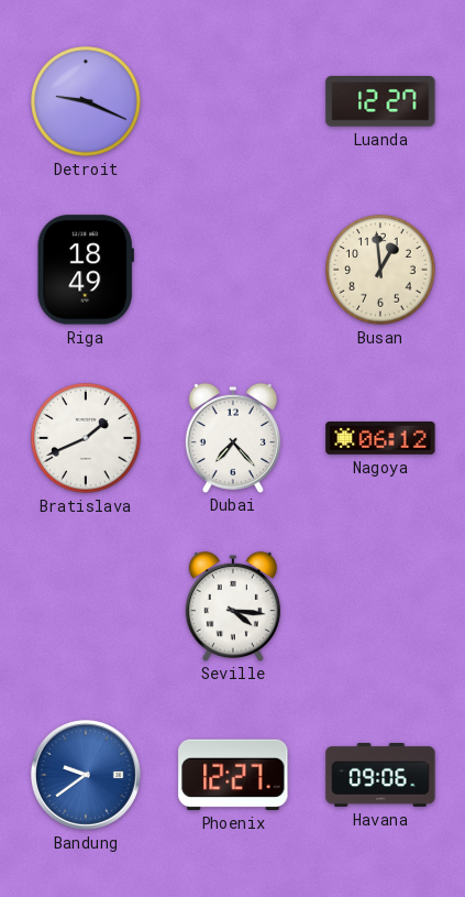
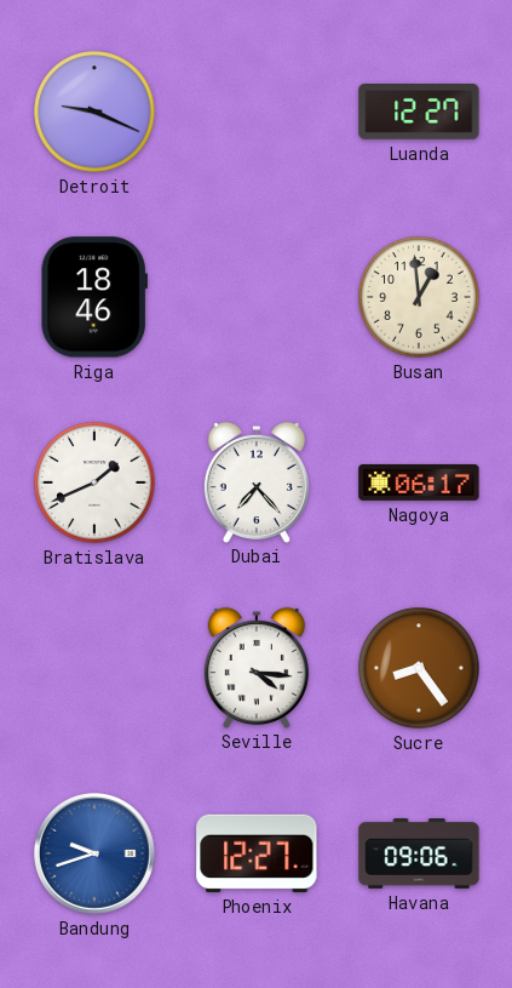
Riga: 18:49 -> 18:46 (94, 297)
Nagoya: 06:12 -> 06:17 (419, 482)
Sucre: none -> 8:24 (419, 668)
Bandung: 9:39 -> 9:42 (94, 853)
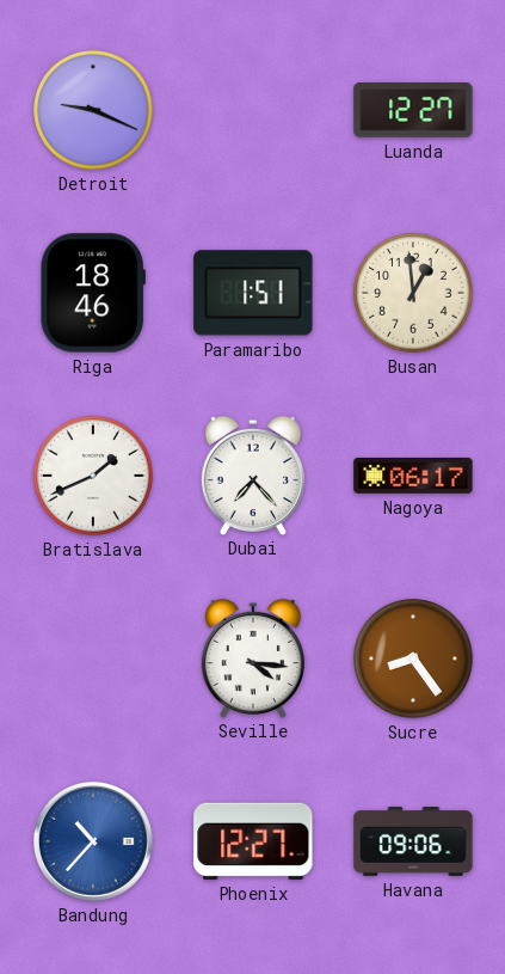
Paramaribo: none -> 1:51 (253, 293)
Bandung: 9:42 -> 10:37 (93, 841)
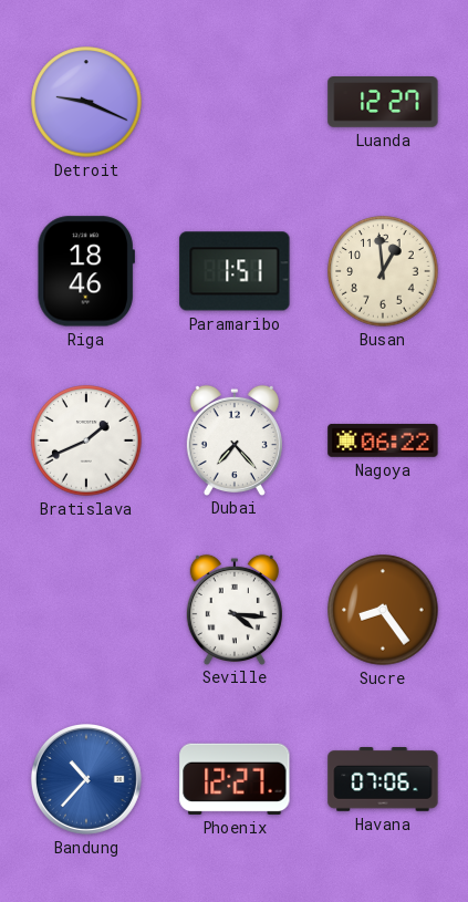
Nagoya: 06:17 -> 06:22 (383, 440)
Havana: 09:06 -> 07:06 (383, 780)
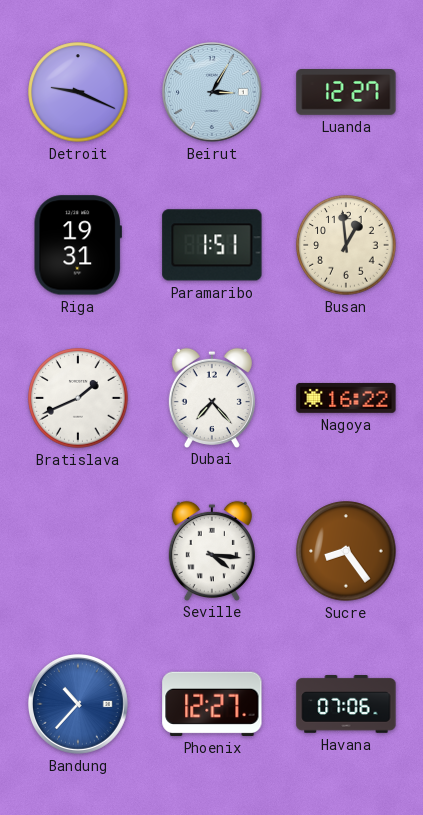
Beirut: none -> 3:05 (212, 92)
Riga: 18:46 -> 19:31 (78, 245)
Nagoya: 06:22 -> 16:22 (346, 398)
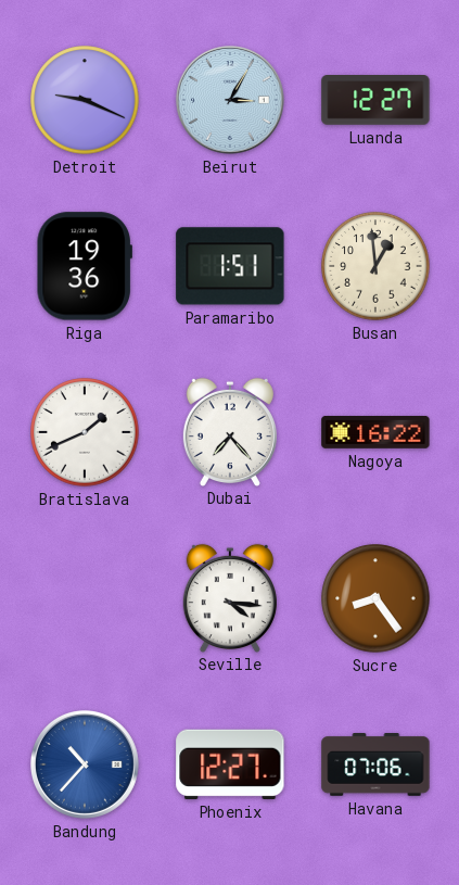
Riga: 19:31 -> 19:36 (85, 266)
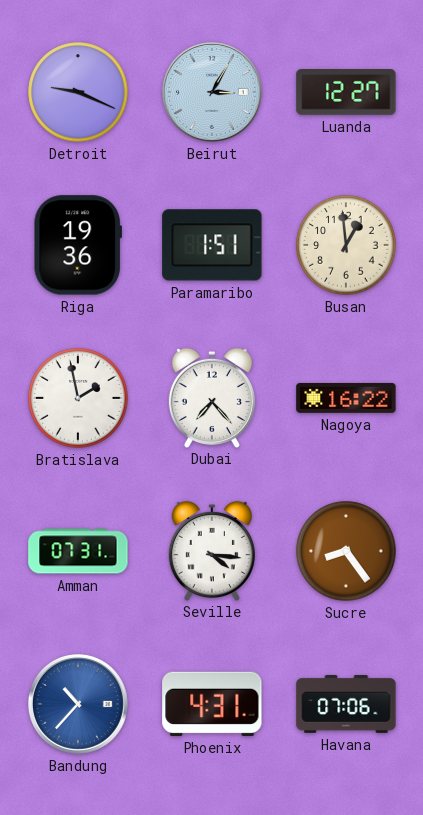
Bratislava: 1:41 -> 1:58 (78, 398)
Amman: none -> 07:31 (78, 551)
Phoenix: 12:27 -> 4:31 (212, 704)
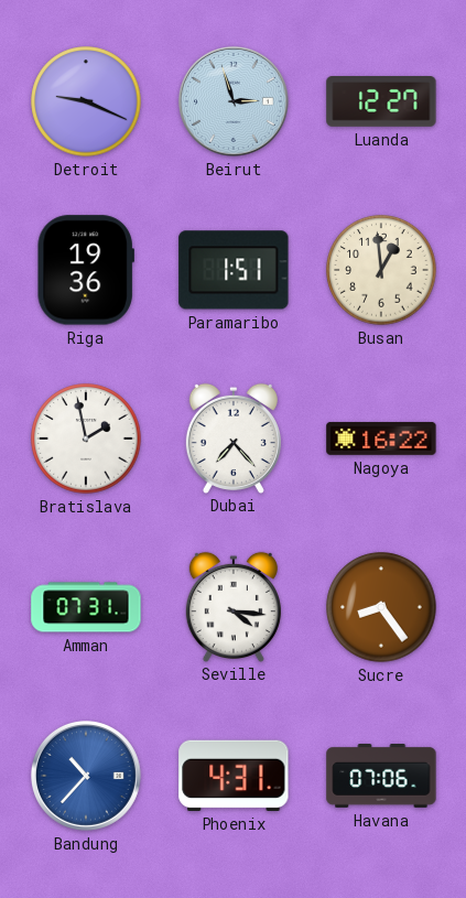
Beirut: 3:05 -> 2:57 (234, 101)
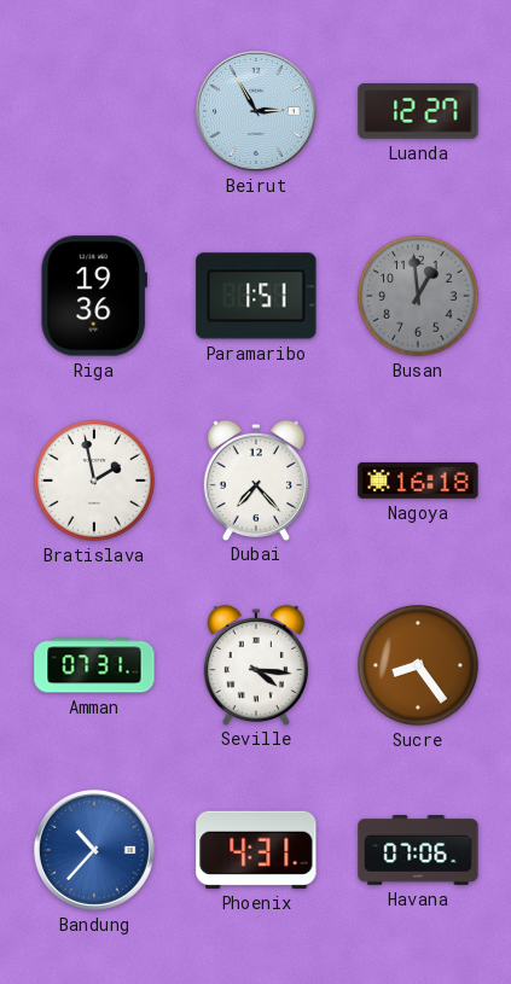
Detroit: 9:19 -> none (86, 101)
Beirut: 2:57 -> 2:55 (256, 111)
Busan dial: cream -> grey (418, 296)
Nagoya: 16:22 -> 16:18 (418, 481)
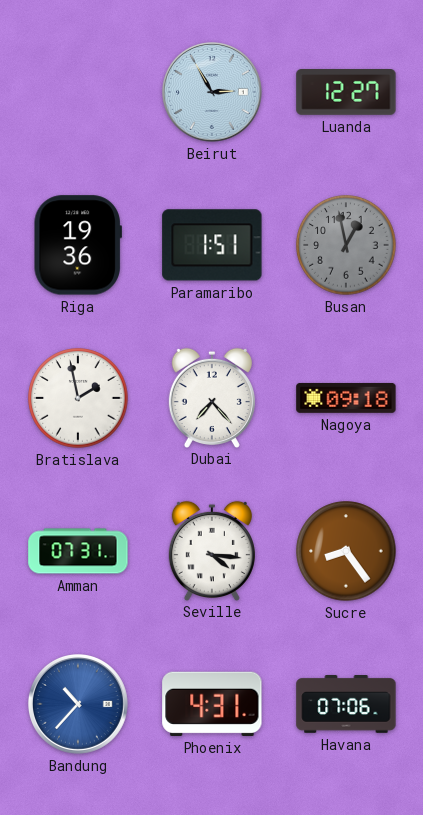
Busan: 12:59 -> 12:58 (346, 245)
Nagoya: 16:18 -> 09:18 (346, 398)
